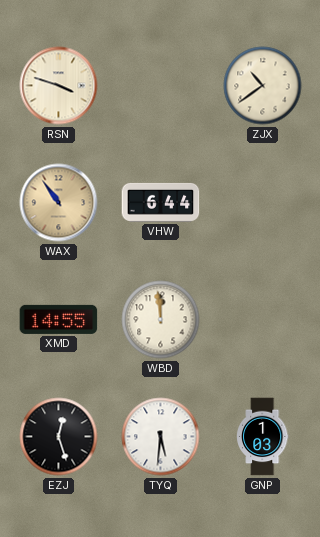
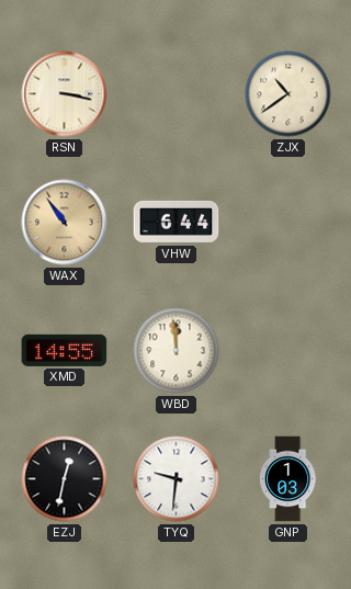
RSN: 3:48 -> 3:17 (65, 94)
EZJ: 12:27 -> 12:32 (65, 479)
TYQ: 5:31 -> 9:31 (177, 479)
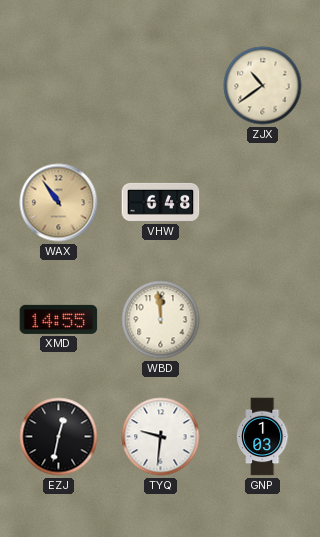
RSN: 3:17 -> none (65, 94)
VHW: 6:44 -> 6:48 (161, 202)
